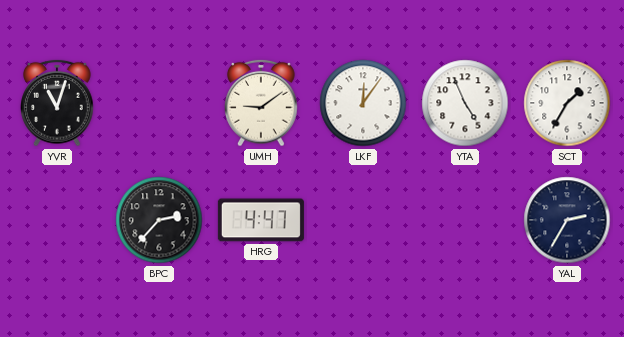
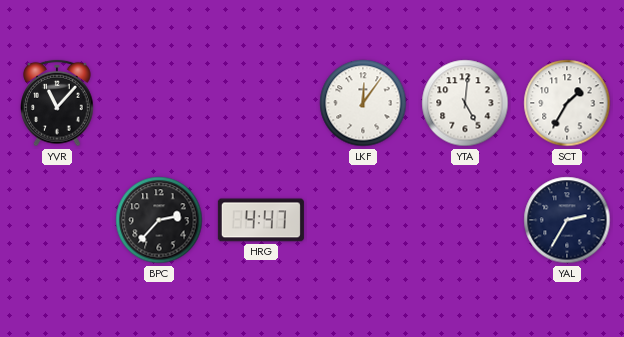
YVR: 11:03 -> 11:07 (57, 103)
UMH: 9:09 -> none (261, 103)
YTA: 4:56 -> 5:01 (465, 103)
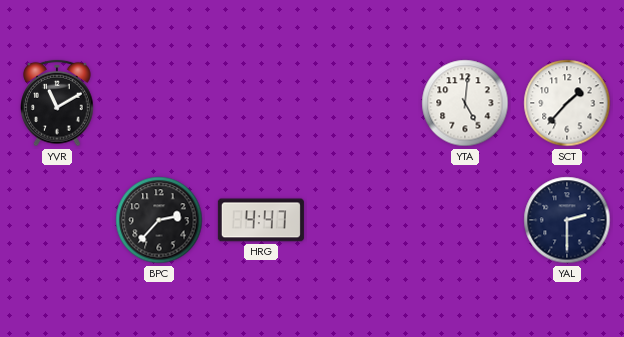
YVR: 11:07 -> 11:10 (57, 103)
LKF: 12:06 -> none (363, 103)
SCT: 1:35 -> 1:37 (567, 103)
YAL: 2:35 -> 2:30 (567, 220)
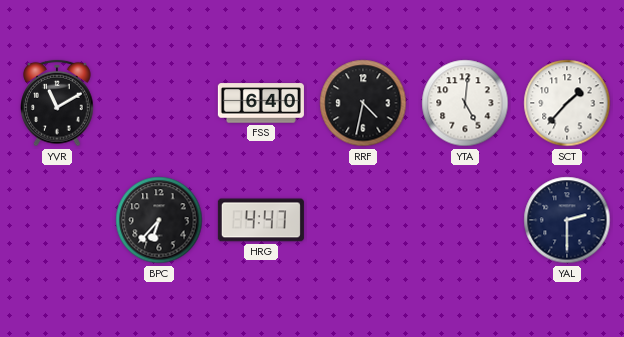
FSS: none -> 6:40 (261, 103)
RRF: none -> 4:32 (363, 103)
BPC: 2:37 -> 6:37 (159, 220)
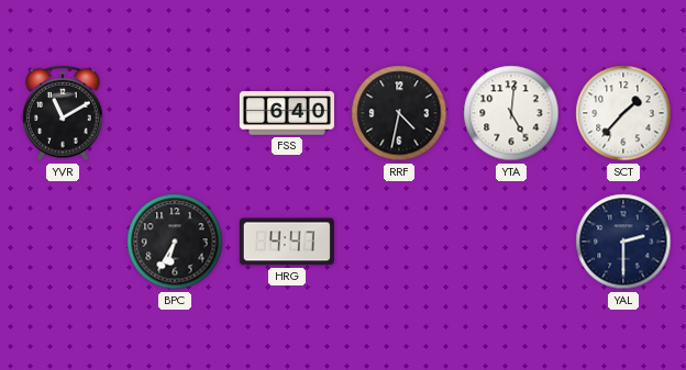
BPC: 6:37 -> 6:35 (175, 242)
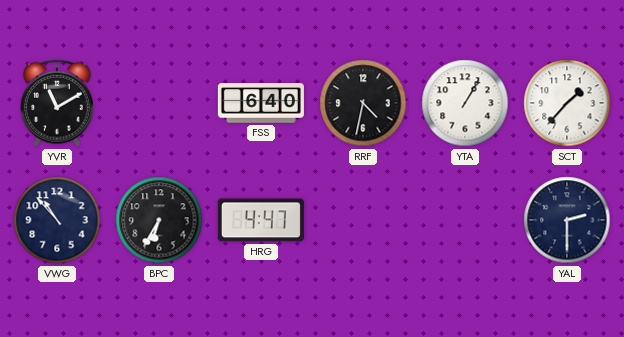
YTA: 5:01 -> 1:05 (465, 103)
VWG: none -> 10:53 (57, 220)
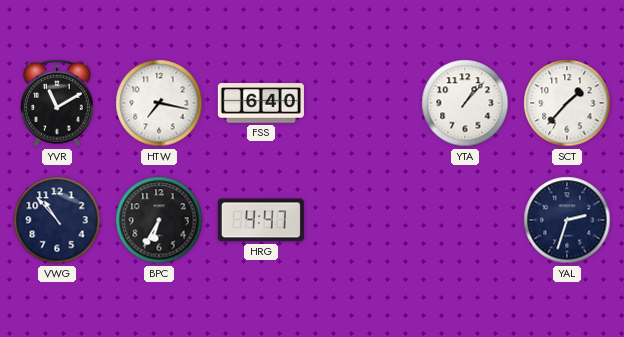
HTW: none -> 7:17 (159, 103)
RRF: 4:32 -> none (363, 103)
YTA: 1:05 -> 1:07 (465, 103)
YAL: 2:30 -> 2:33 (567, 220)
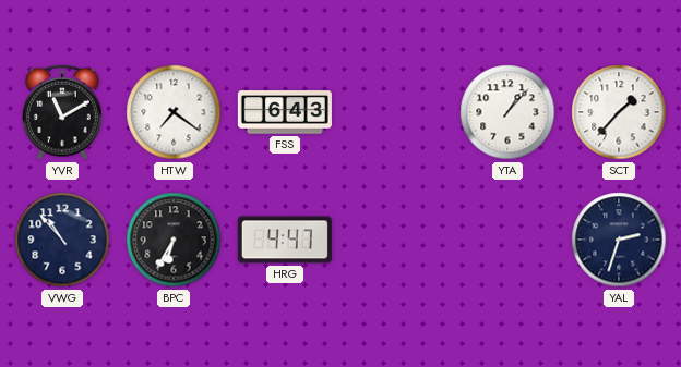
HTW: 7:17 -> 7:21 (174, 112)
FSS: 6:40 -> 6:43 (285, 112)
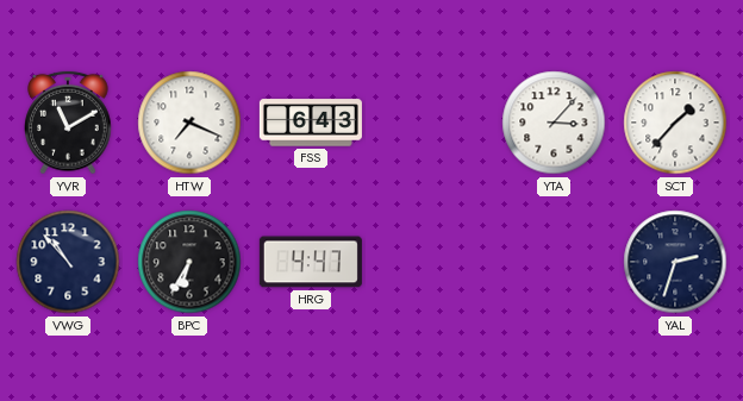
HTW: 7:21 -> 7:19 (189, 123)
YTA: 1:07 -> 3:07 (554, 123)
